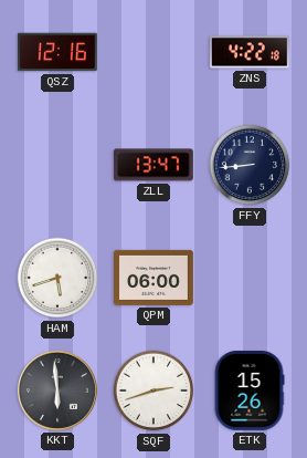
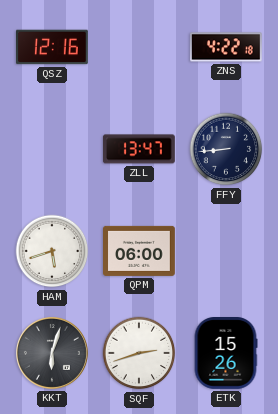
KKT: 5:59 -> 6:03 (52, 353)
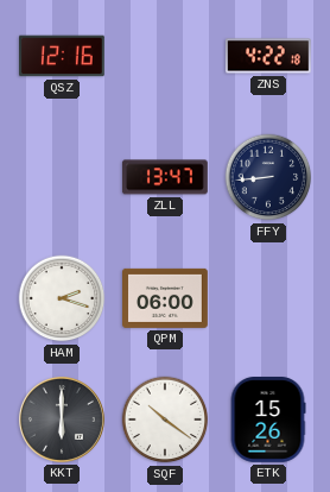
HAM: 5:42 -> 2:18 (62, 298)
KKT: 6:03 -> 6:00 (62, 420)
SQF: 2:42 -> 10:21 (165, 420)
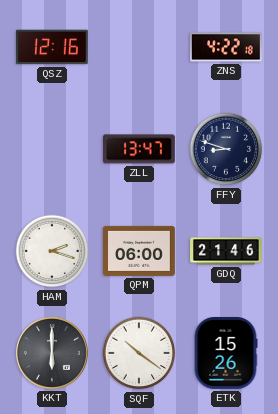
FFY: 8:44 -> 8:48 (226, 149)
GDQ: none -> 21:46 (226, 251)
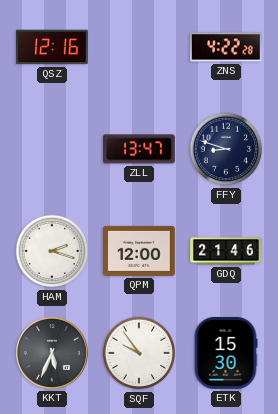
ZNS: 4:22:18 -> 4:22:28 (226, 47)
QPM: 06:00 -> 12:00 (140, 251)
KKT: 6:00 -> 5:34 (52, 353)
SQF: 10:21 -> 9:54 (139, 353)
ETK: 15:26 -> 15:30 (226, 354)
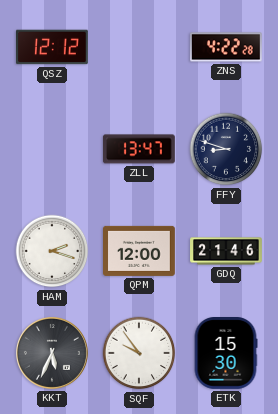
QSZ: 12:16 -> 12:12 (53, 47)
